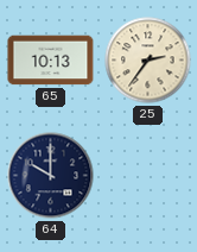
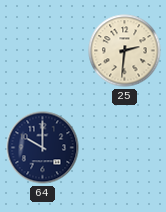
65: 10:13 -> none (51, 61)
25: 2:36 -> 2:31 (125, 51)
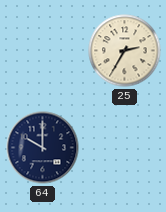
25: 2:31 -> 2:35 (125, 51)
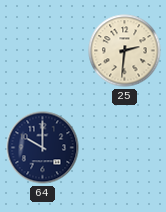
25: 2:35 -> 2:31 (125, 51)
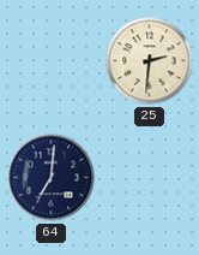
64: 10:00 -> 7:01 (52, 178)
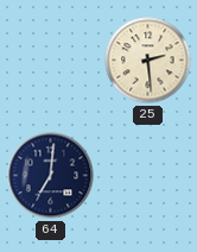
25: 2:31 -> 2:29 (148, 61)
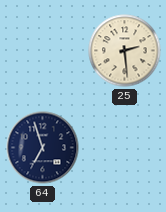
64: 7:01 -> 6:57 (43, 148)
